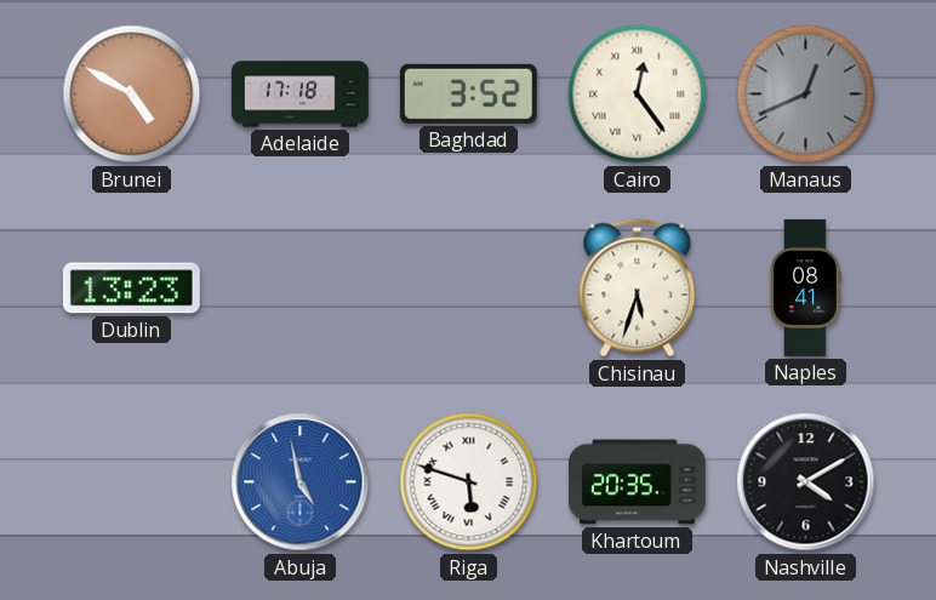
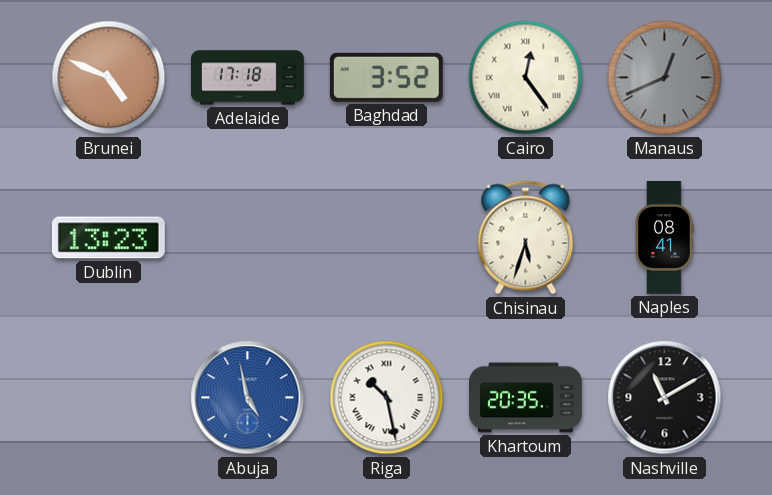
Brunei: 4:50 -> 4:49 (109, 78)
Riga: 5:48 -> 10:28 (387, 398)
Nashville: 4:10 -> 11:10 (665, 398)
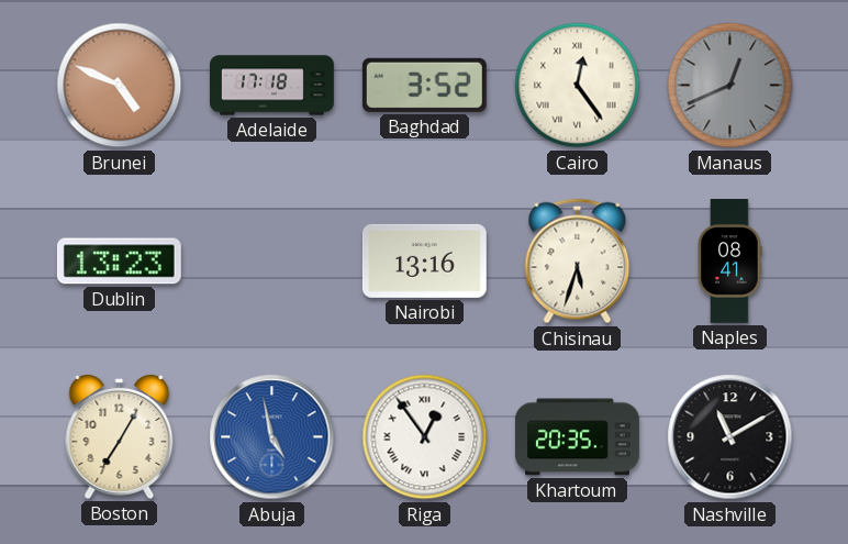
Nairobi: none -> 13:16 (424, 260)
Boston: none -> 7:05 (120, 436)
Riga: 10:28 -> 12:54 (425, 437)
